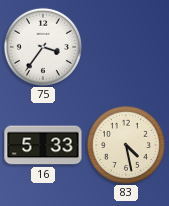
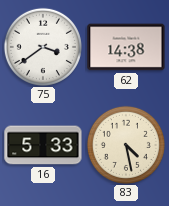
75: 3:36 -> 3:39 (43, 47)
62: none -> 14:38 (126, 47)
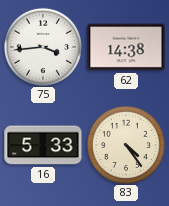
75: 3:39 -> 3:44 (43, 47)
83: 4:28 -> 4:24 (126, 145)
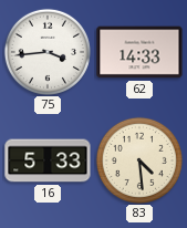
62: 14:38 -> 14:33 (139, 52)
83: 4:24 -> 4:29 (139, 160)
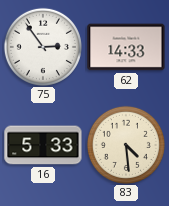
75: 3:44 -> 2:54 (43, 47)
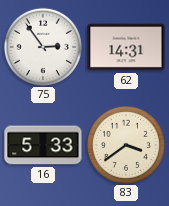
62: 14:33 -> 14:31 (126, 47)
83: 4:29 -> 3:39 (126, 145)
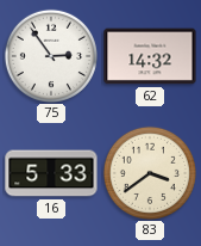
62: 14:31 -> 14:32 (150, 56)
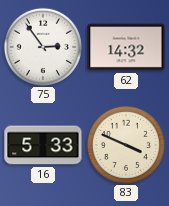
83: 3:39 -> 3:49 (126, 145)
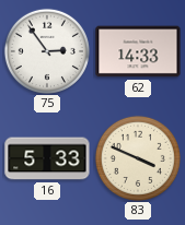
62: 14:32 -> 14:33 (138, 51)
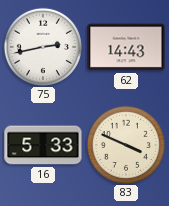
75: 2:54 -> 2:43 (43, 47)
62: 14:33 -> 14:43 (126, 47)
